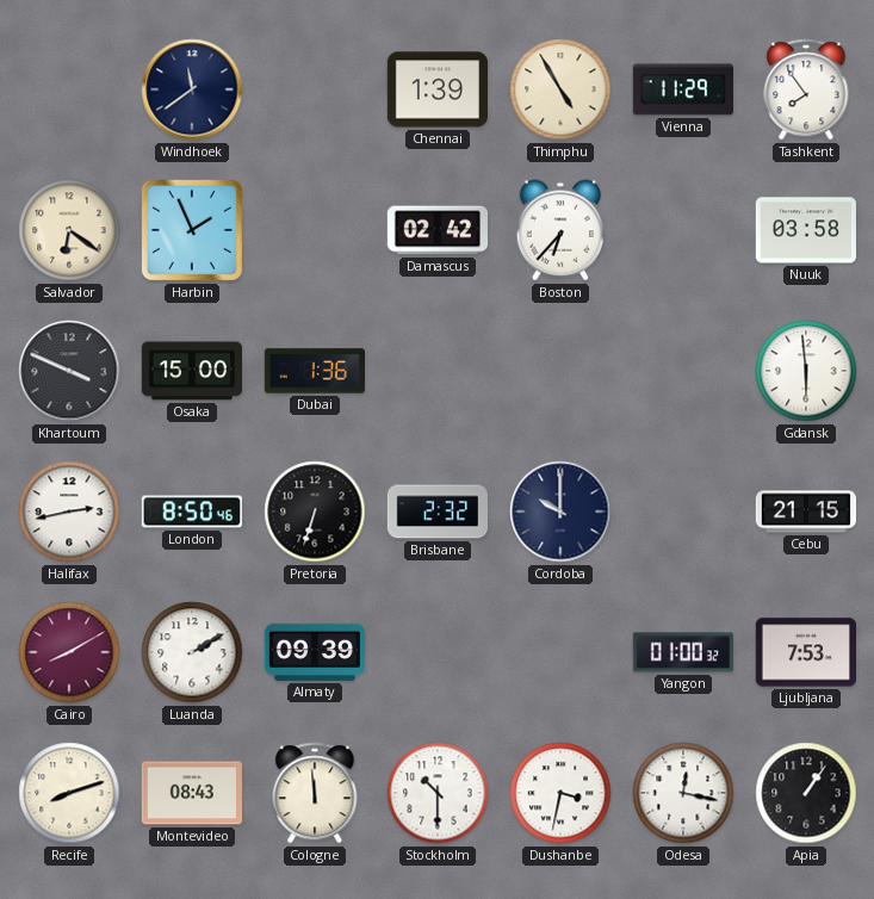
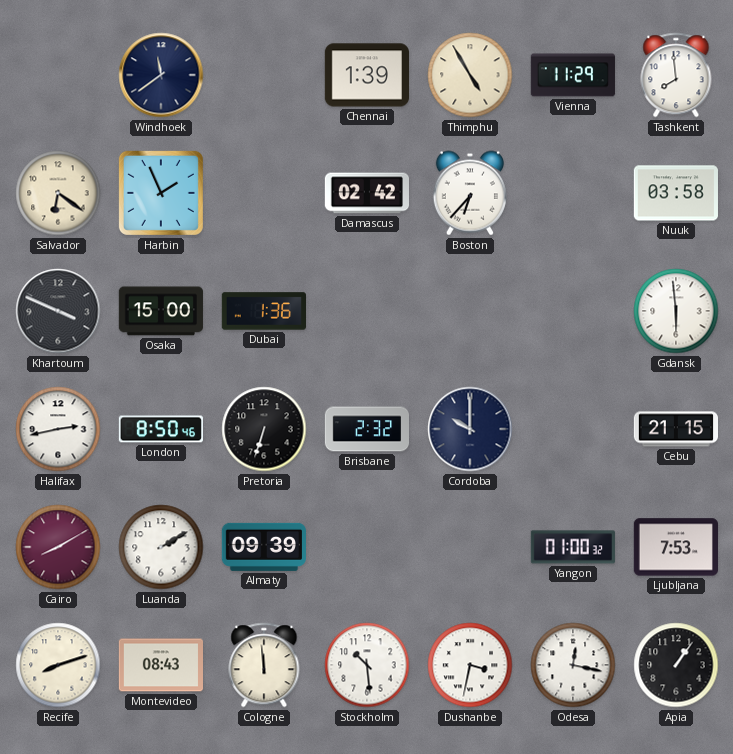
Tashkent: 7:54 -> 7:59 (676, 75)
Stockholm: 10:30 -> 10:29 (367, 665)
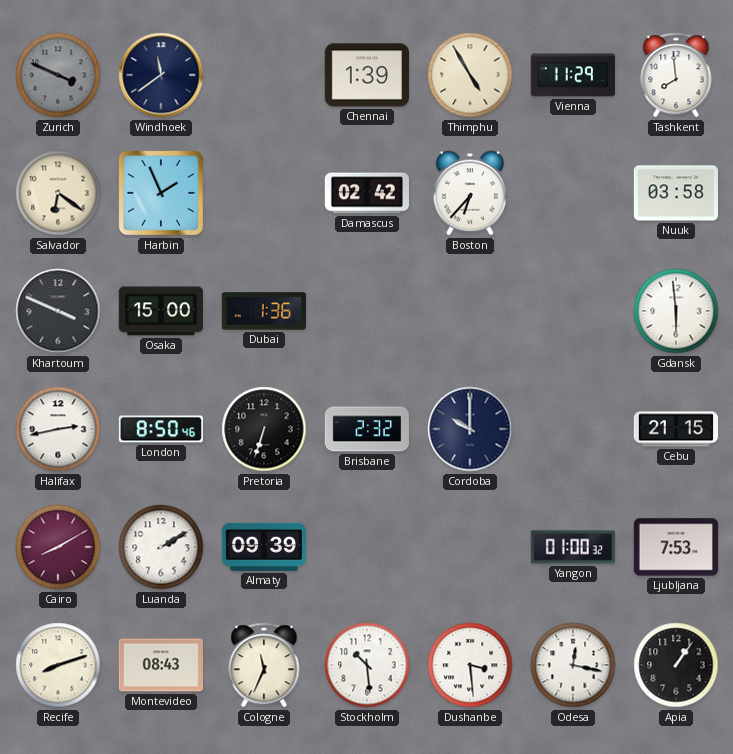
Zurich: none -> 3:49 (58, 75)
Cologne: 11:59 -> 11:34 (264, 665)
Dushanbe: 3:32 -> 3:29 (470, 665)
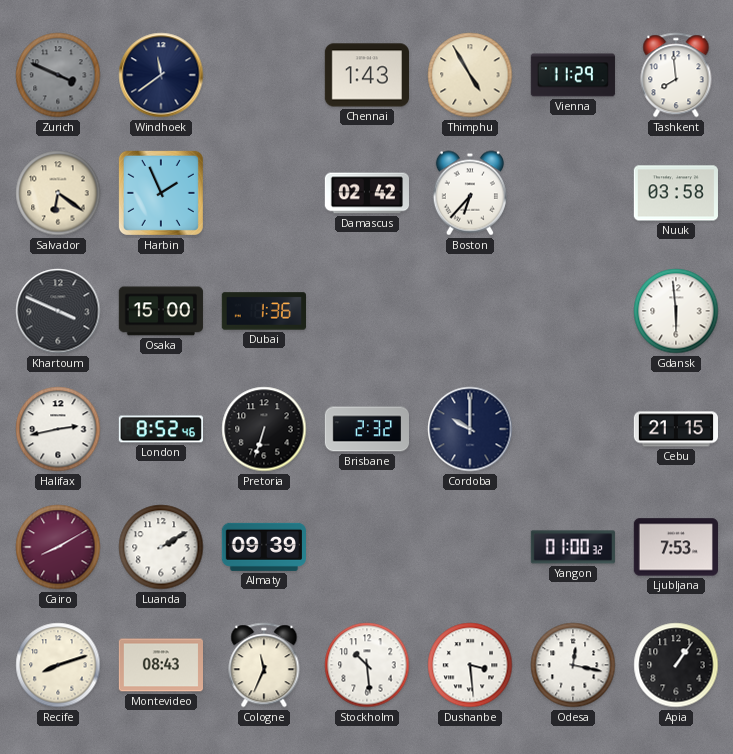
Chennai: 1:39 -> 1:43 (366, 75)
London: 8:50 -> 8:52 (160, 429)
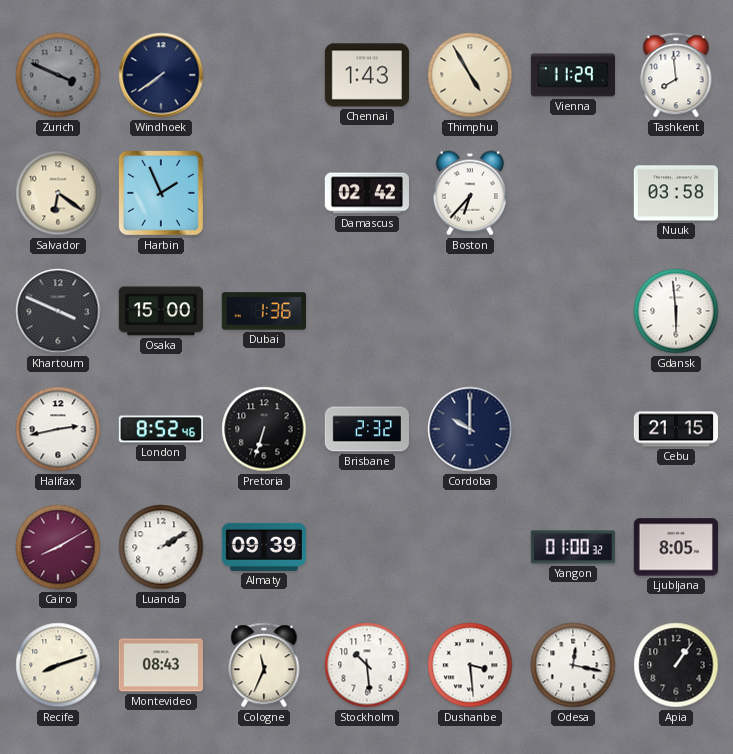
Windhoek: 11:39 -> 7:39 (161, 75)
Ljubljana: 7:53 -> 8:05 (675, 547)
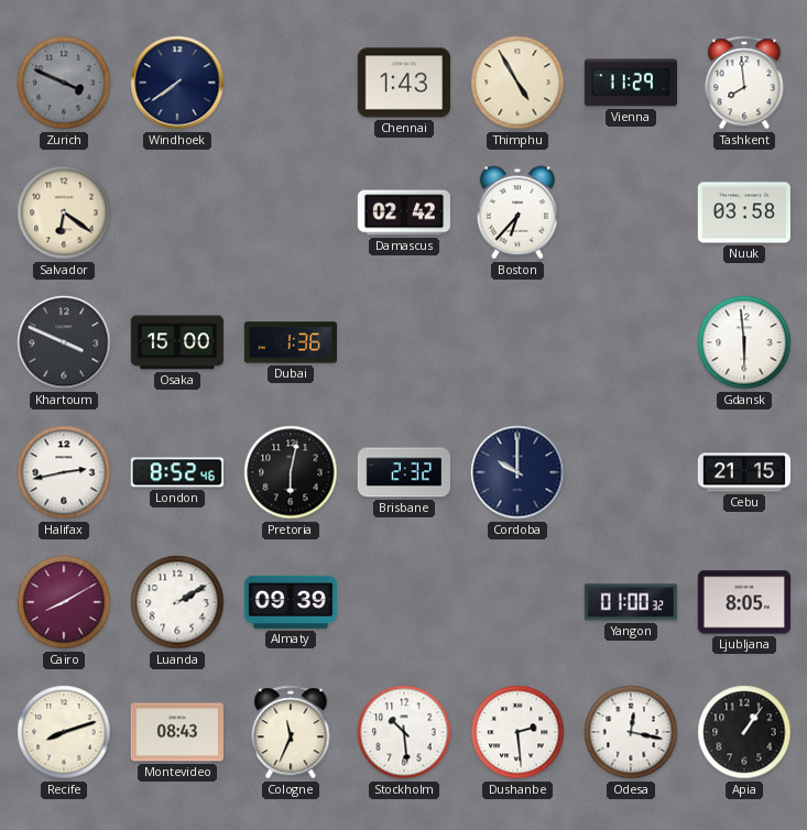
Harbin: 1:56 -> none (161, 193)
Pretoria: 6:33 -> 6:02 (291, 472)
Dushanbe: 3:29 -> 2:29 (517, 732)
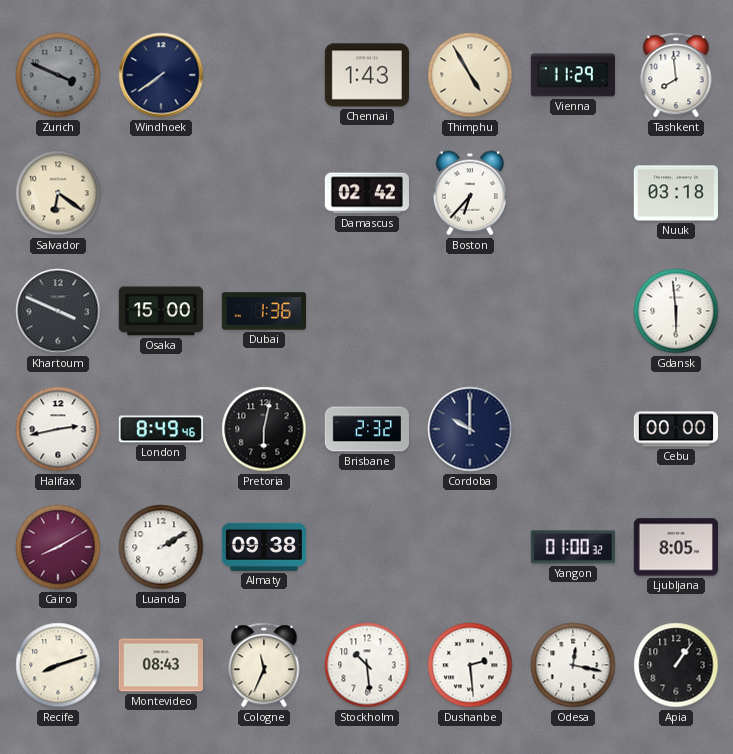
Nuuk: 03:58 -> 03:18 (676, 193)
London: 8:52 -> 8:49 (160, 429)
Cebu: 21:15 -> 00:00 (675, 429)
Almaty: 09:39 -> 09:38 (264, 547)
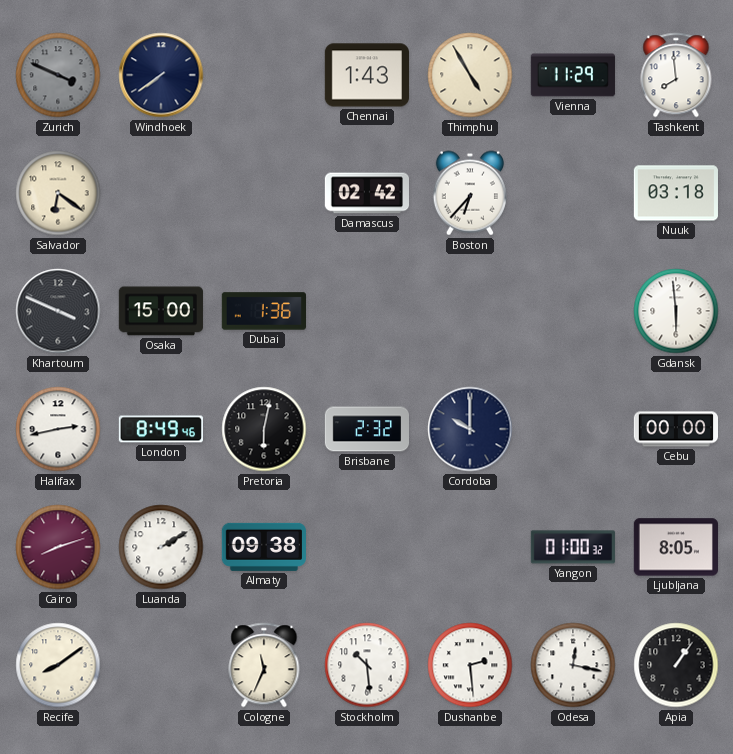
Cairo: 8:10 -> 8:12 (58, 547)
Recife: 8:12 -> 8:09 (58, 665)
Montevideo: 08:43 -> none (160, 665)
